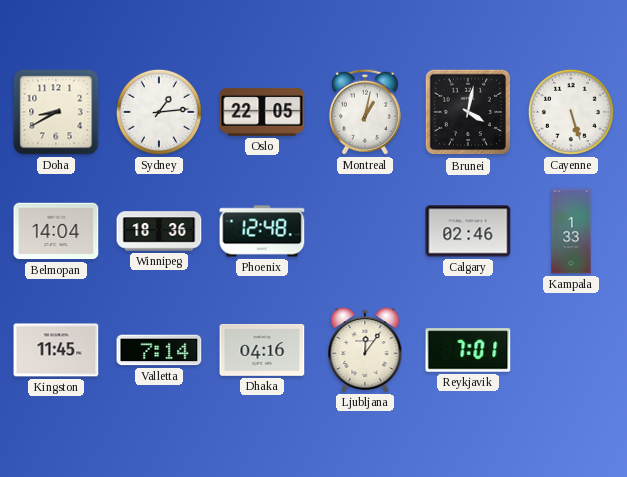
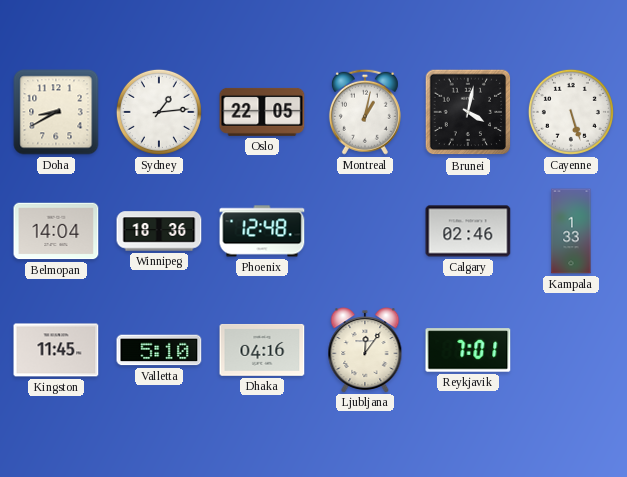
Valletta: 7:14 -> 5:10 (159, 350)
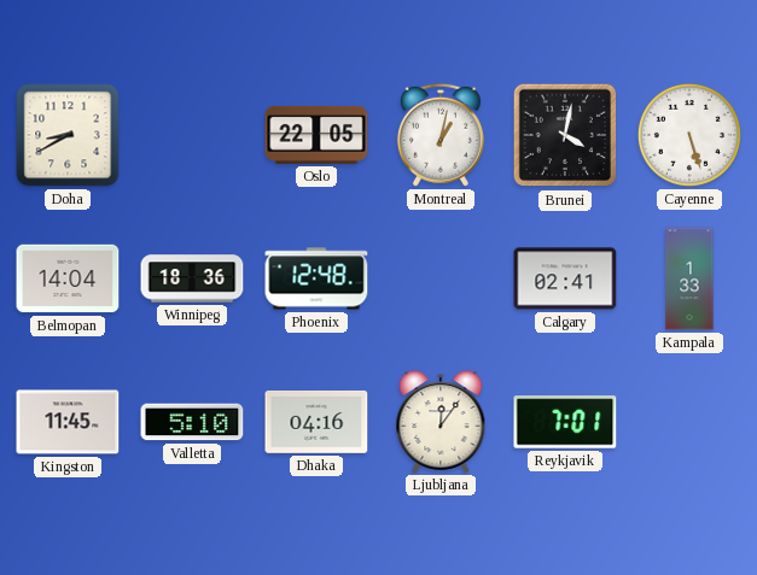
Sydney: 1:14 -> none (159, 112)
Calgary: 02:46 -> 02:41 (565, 278)
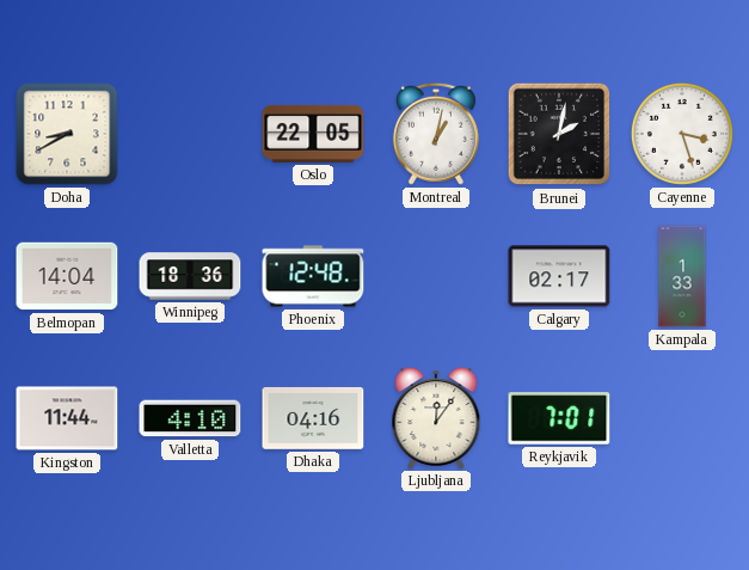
Brunei: 4:02 -> 2:02 (559, 134)
Cayenne: 5:27 -> 3:27 (682, 134)
Calgary: 02:41 -> 02:17 (559, 276)
Kingston: 11:45 -> 11:44 (67, 418)
Valletta: 5:10 -> 4:10 (190, 418)
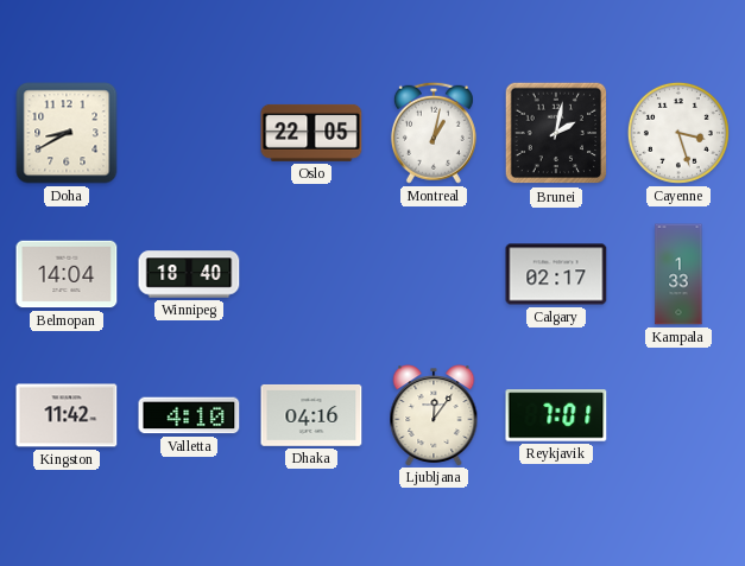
Winnipeg: 18:36 -> 18:40 (189, 274)
Phoenix: 12:48 -> none (313, 276)
Kingston: 11:44 -> 11:42 (67, 415)
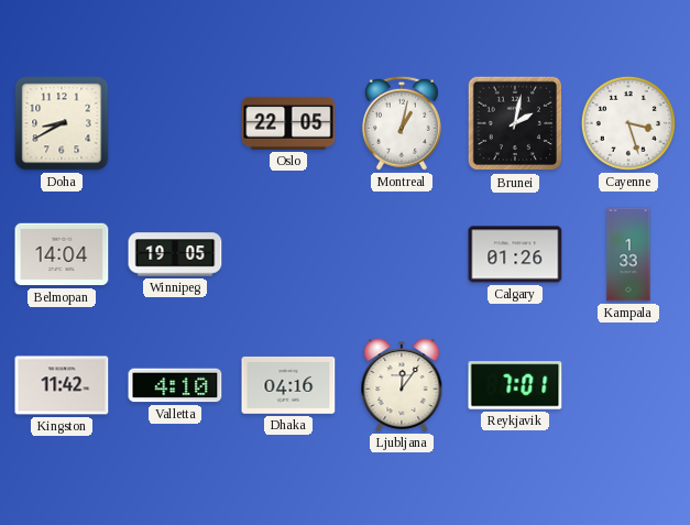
Winnipeg: 18:40 -> 19:05 (175, 254)
Calgary: 02:17 -> 01:26 (515, 254)
